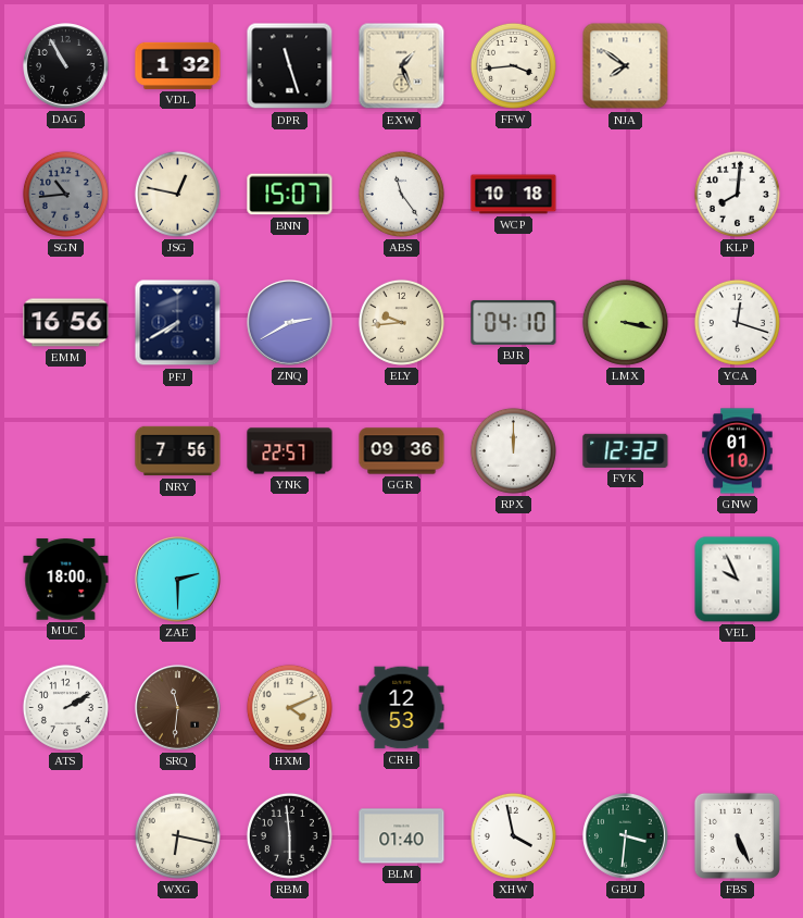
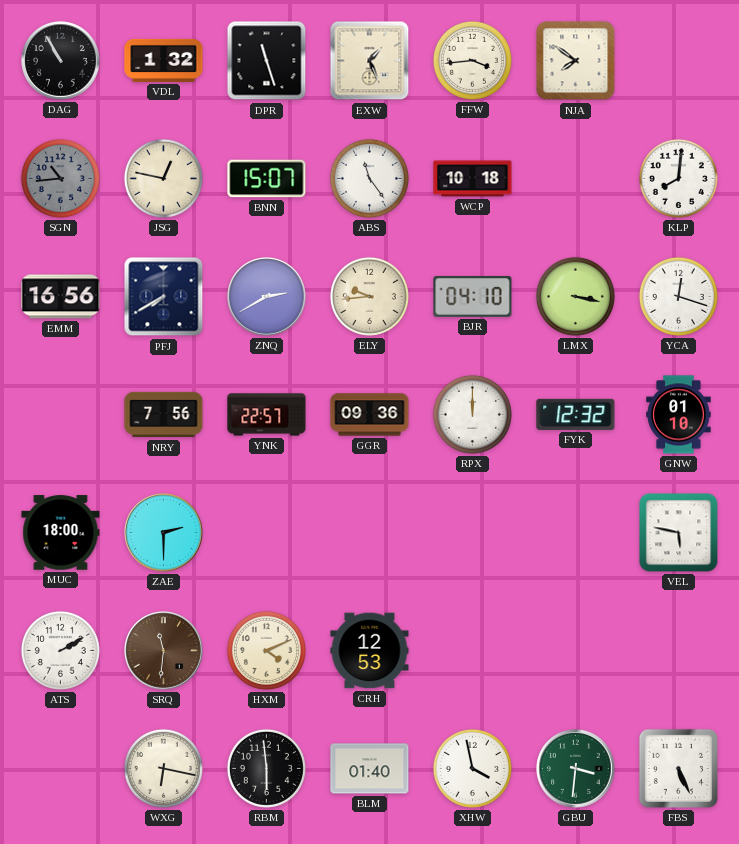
VEL: 9:56 -> 5:47 (679, 533)
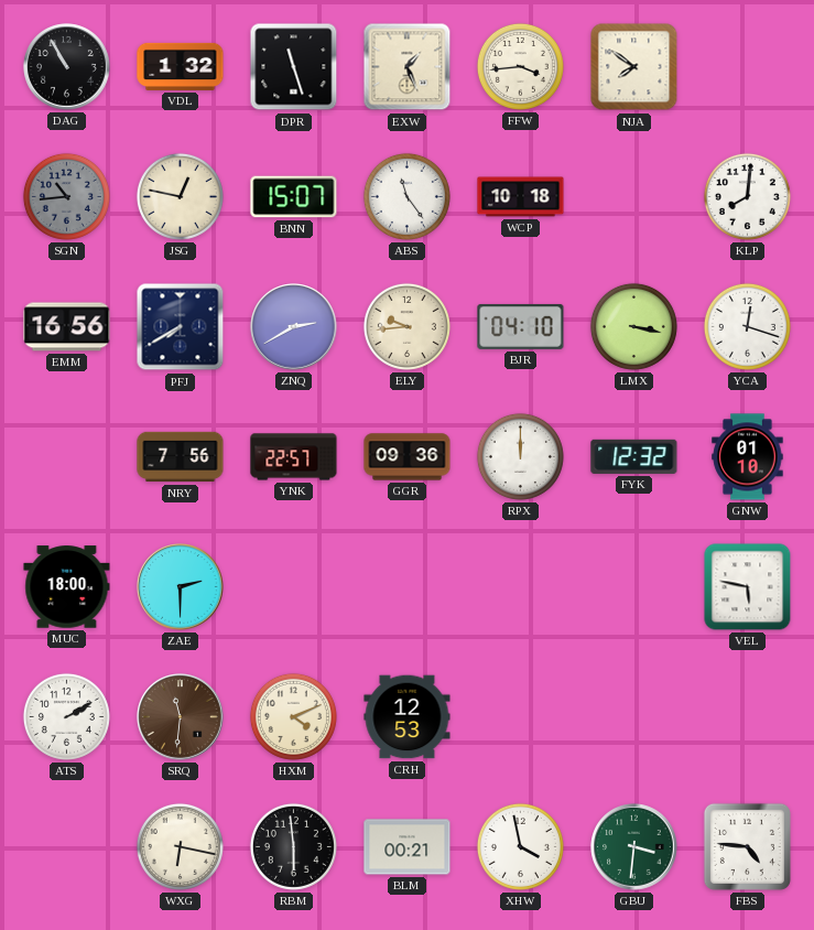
BLM: 01:40 -> 00:21 (408, 847)
FBS: 5:26 -> 4:46 (747, 846)
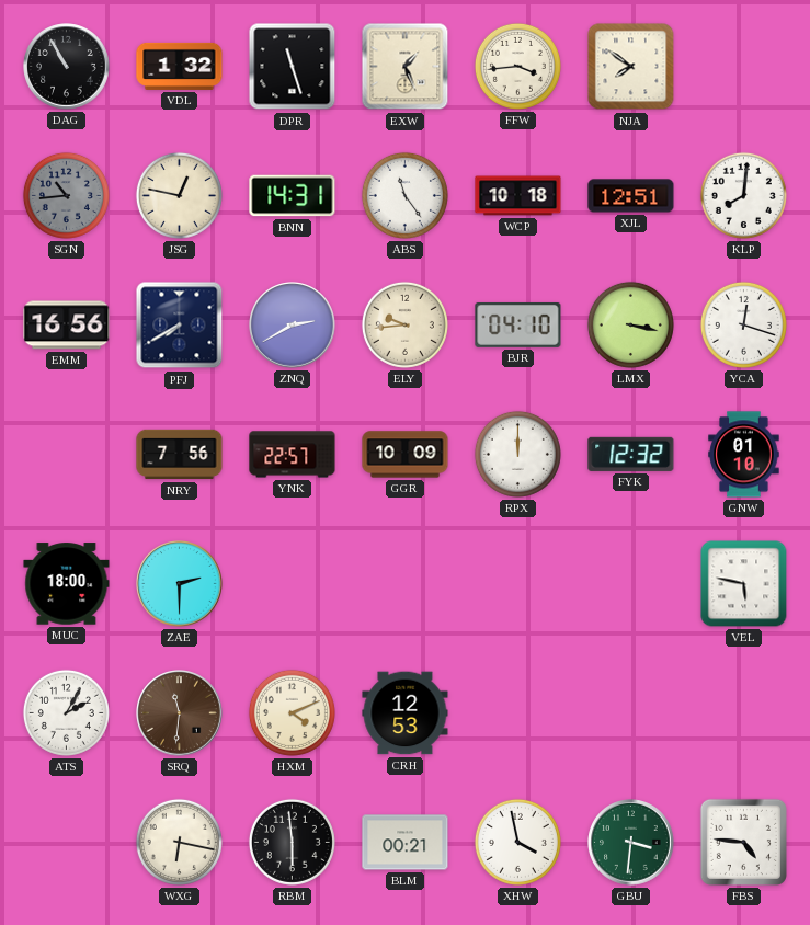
BNN: 15:07 -> 14:31 (293, 196)
XJL: none -> 12:51 (631, 196)
GGR: 09:36 -> 10:09 (406, 455)
ATS: 2:10 -> 2:05 (66, 712)
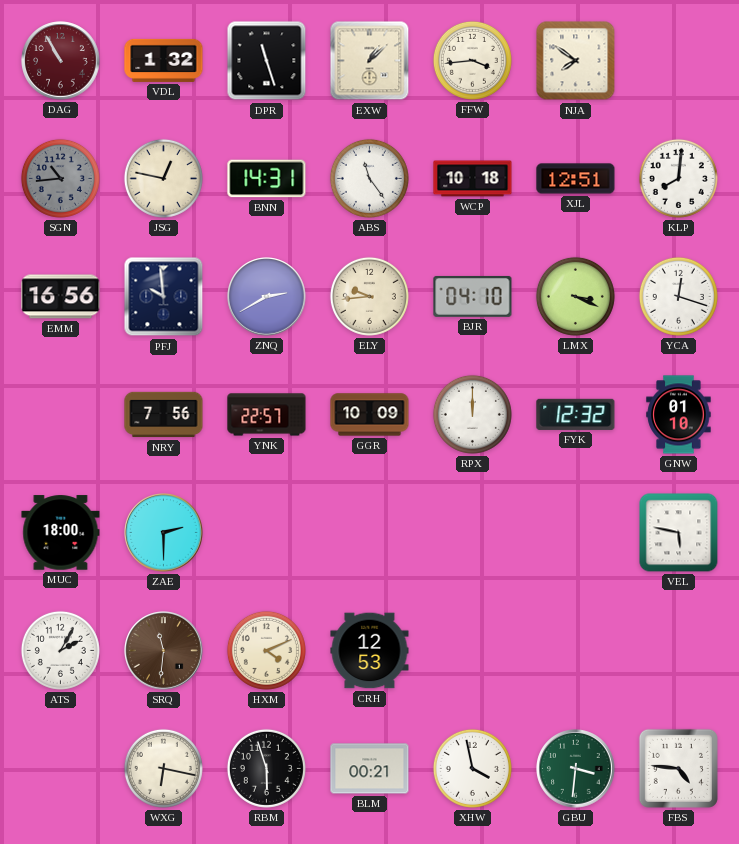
DAG dial: black -> burgundy (61, 61)
EXW: 1:26 -> 1:08 (370, 61)
PFJ: 7:40 -> 9:59 (164, 297)
LMX: 3:17 -> 3:19 (575, 296)
RBM: 5:59 -> 5:57 (266, 768)
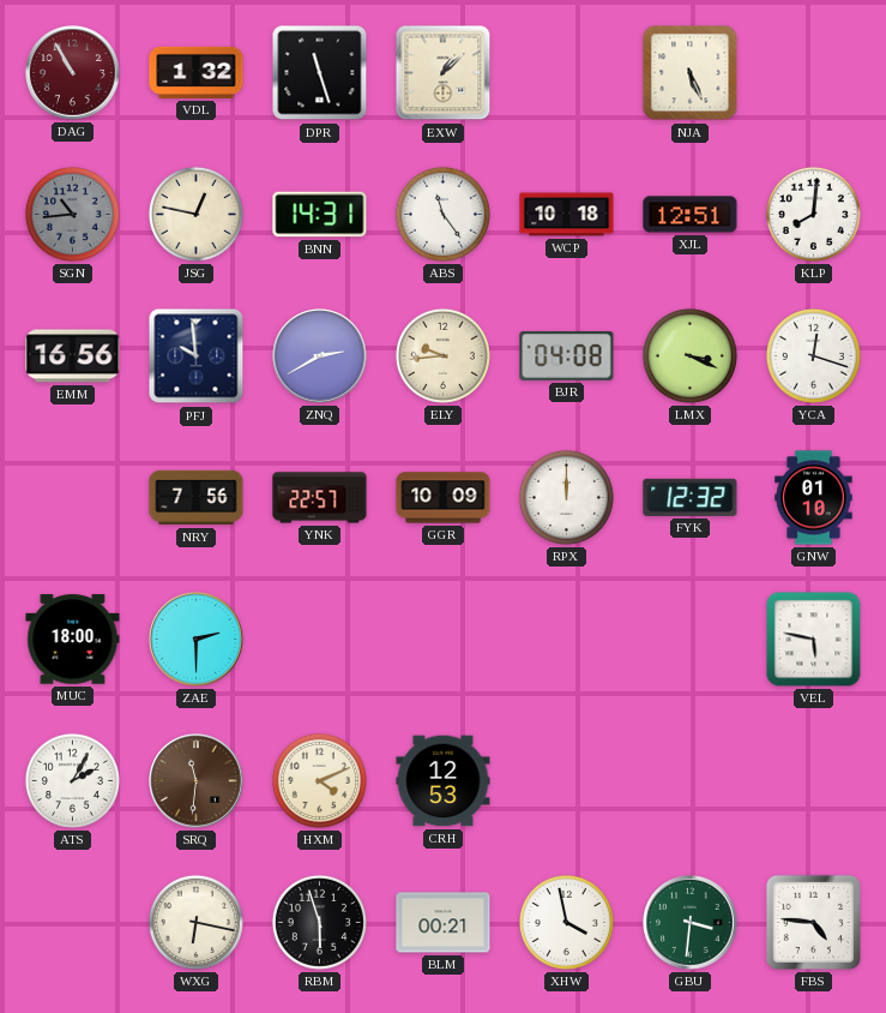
FFW: 3:44 -> none (472, 60)
NJA: 7:51 -> 5:26 (691, 73)
BJR: 04:10 -> 04:08 (567, 356)
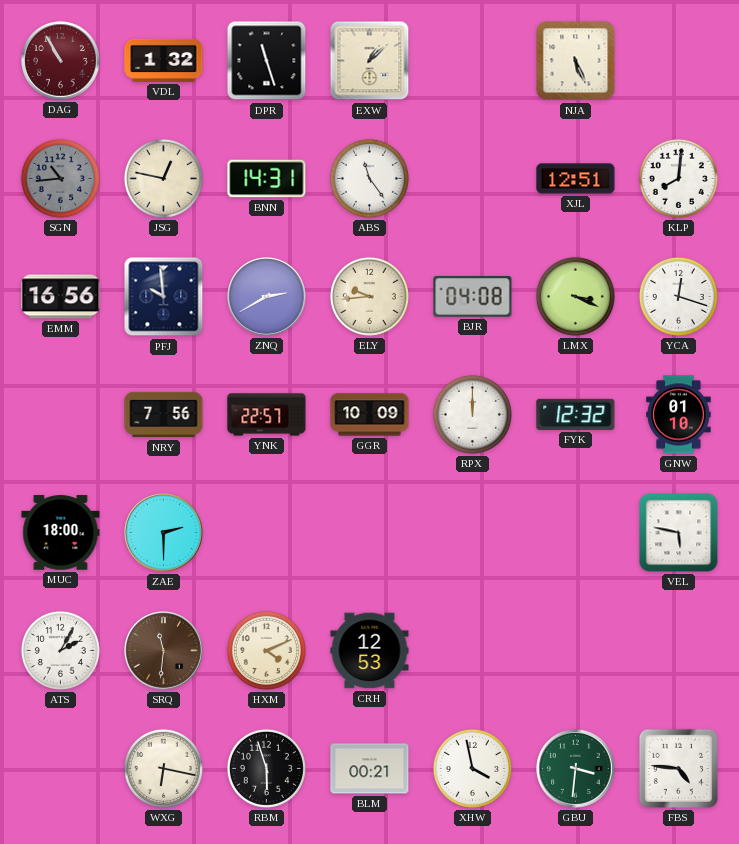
WCP: 10:18 -> none (567, 215)
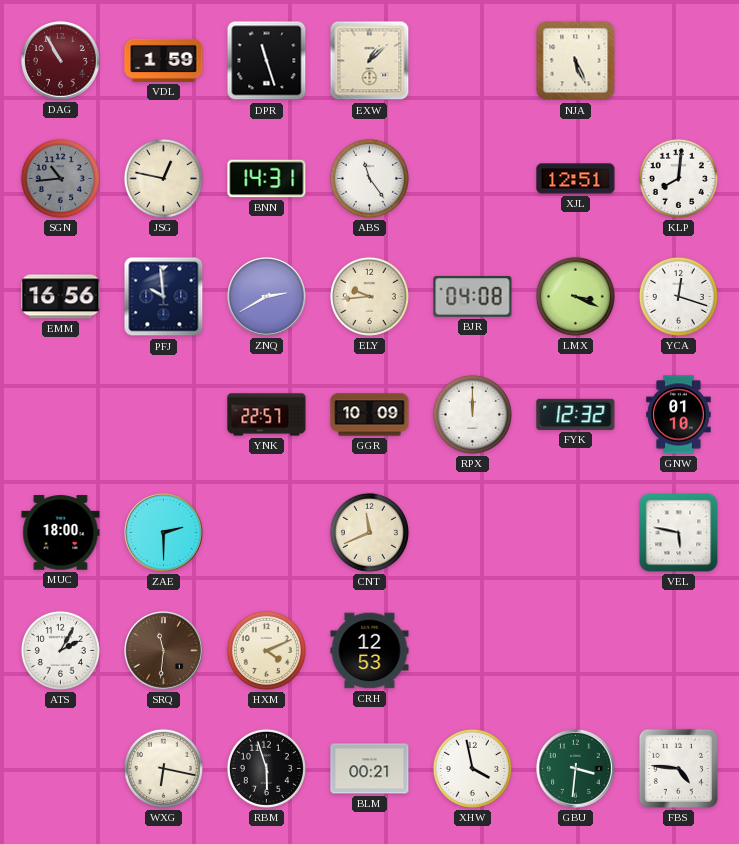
VDL: 1:32 -> 1:59 (164, 60)
NRY: 7:56 -> none (164, 415)
CNT: none -> 11:41 (369, 532)
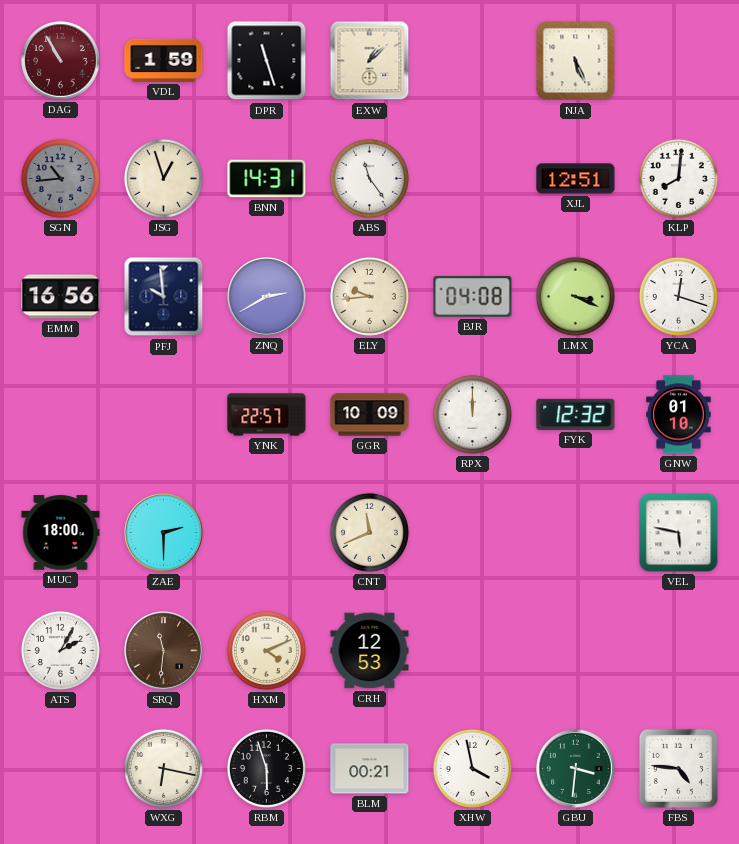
JSG: 12:47 -> 12:57 (163, 178)
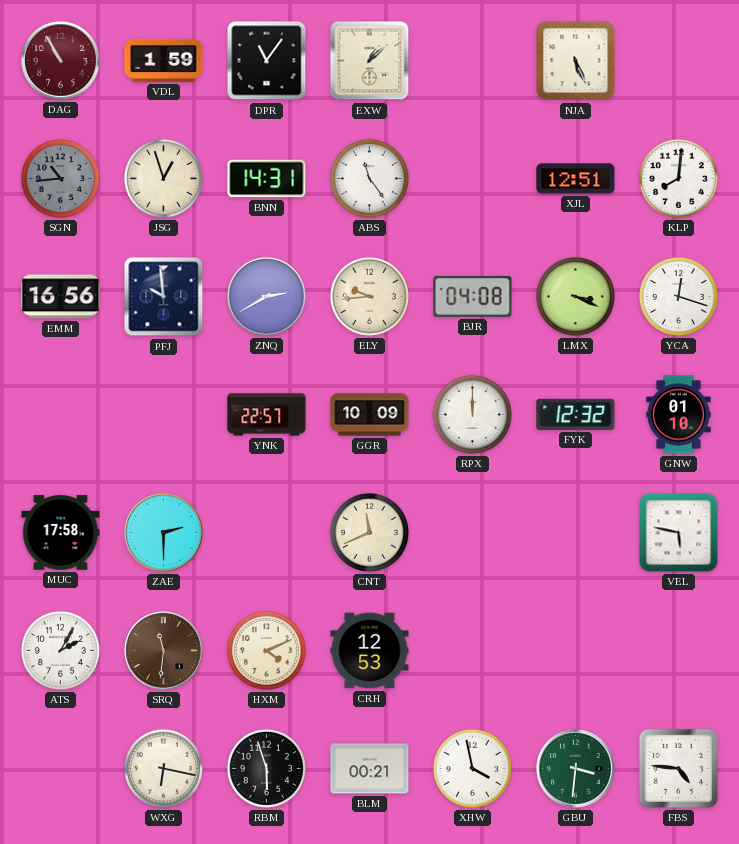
DPR: 11:27 -> 11:06 (267, 61)
MUC: 18:00 -> 17:58 (61, 533)
